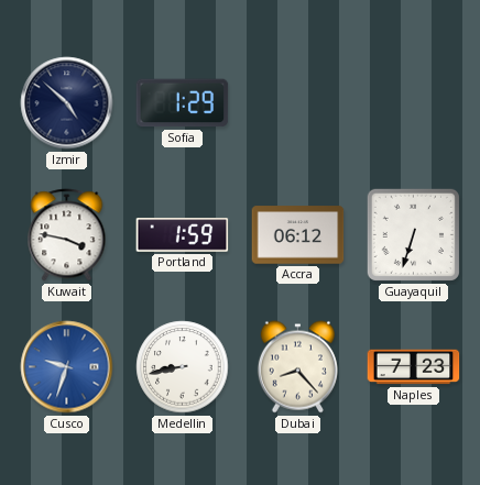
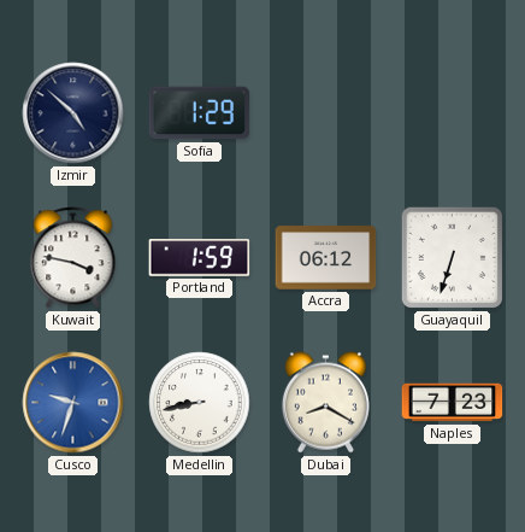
Dubai: 8:23 -> 8:20 (325, 403)
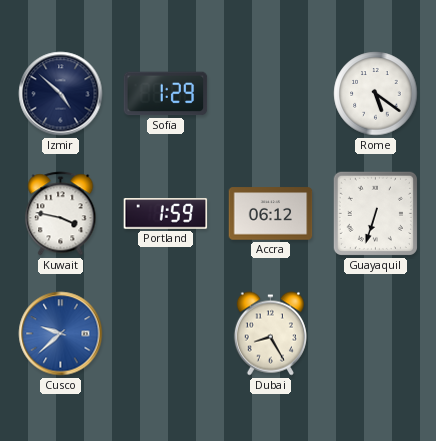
Rome: none -> 5:21 (376, 94)
Cusco: 9:33 -> 9:38 (61, 334)
Medellin: 8:43 -> none (200, 403)
Dubai: 8:20 -> 8:25 (270, 334)
Naples: 7:23 -> none (453, 403)
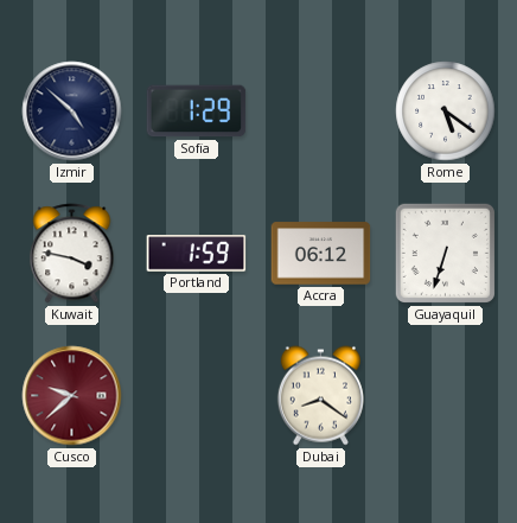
Cusco dial: blue -> burgundy (72, 396)
Dubai: 8:25 -> 8:21 (320, 396)
